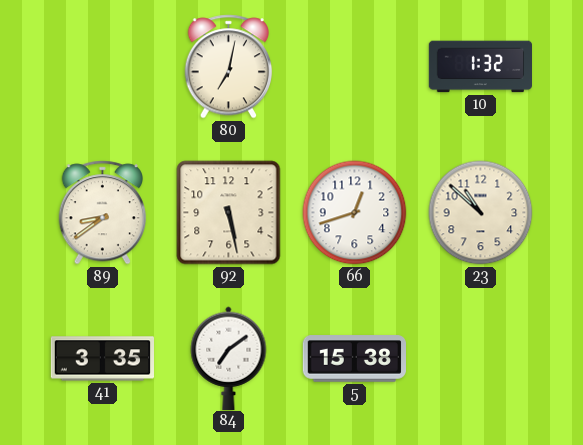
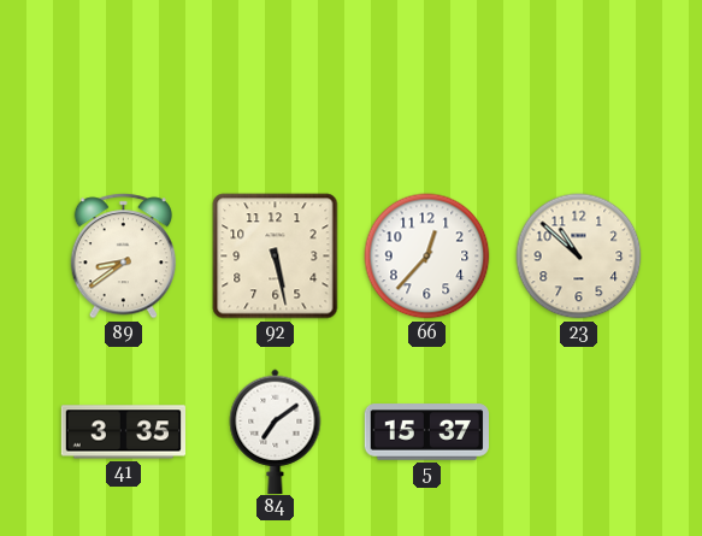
80: 7:02 -> none (229, 67)
10: 1:32 -> none (481, 67)
66: 12:42 -> 12:37 (427, 257)
5: 15:38 -> 15:37 (426, 432)
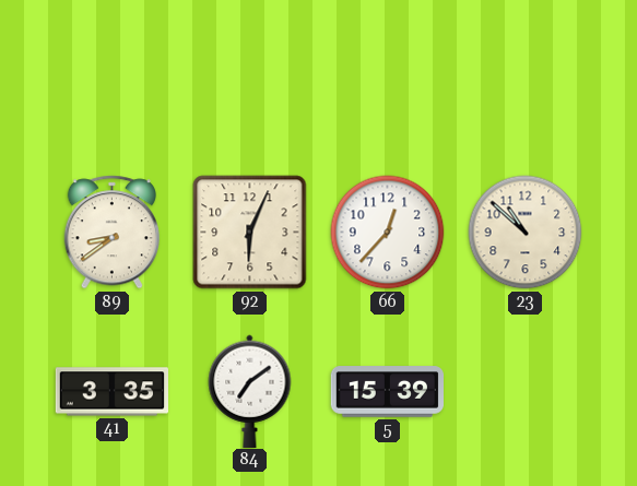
92: 5:28 -> 6:04 (250, 233)
5: 15:37 -> 15:39 (387, 392)
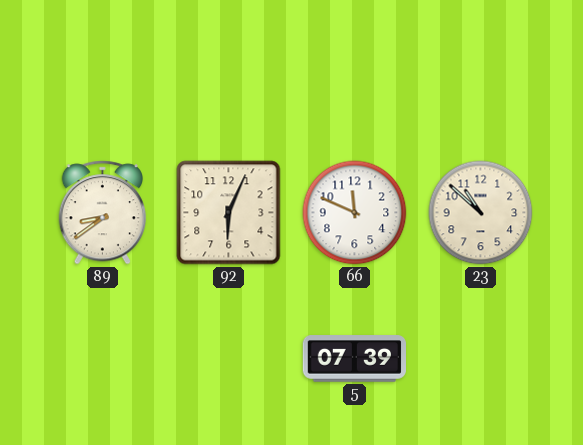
66: 12:37 -> 11:49 (355, 213)
41: 3:35 -> none (111, 392)
84: 7:09 -> none (250, 391)
5: 15:39 -> 07:39 (354, 359)
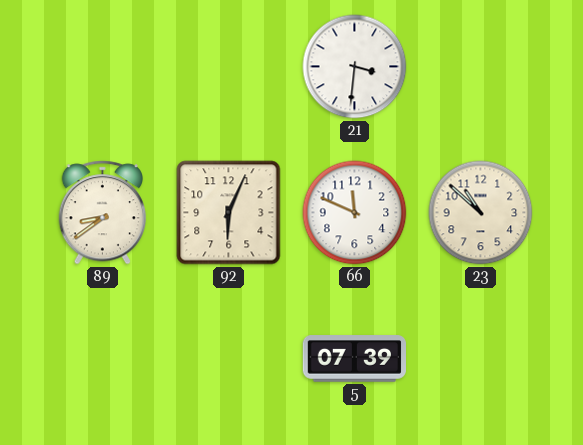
21: none -> 3:31 (355, 67)
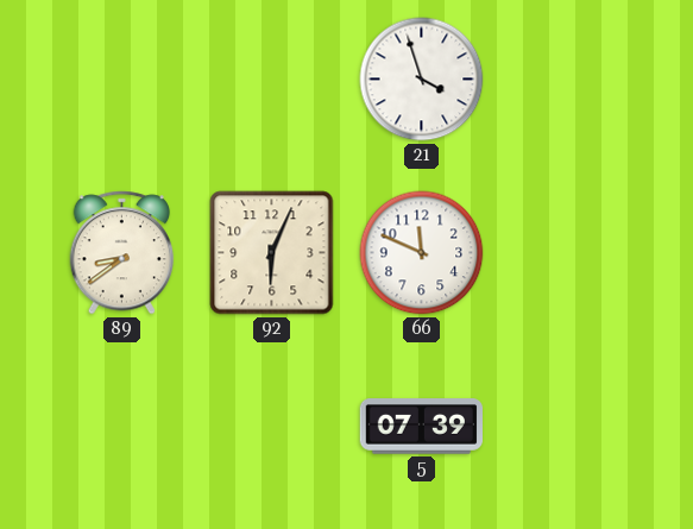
21: 3:31 -> 3:57 (422, 80)
23: 10:52 -> none (481, 213)
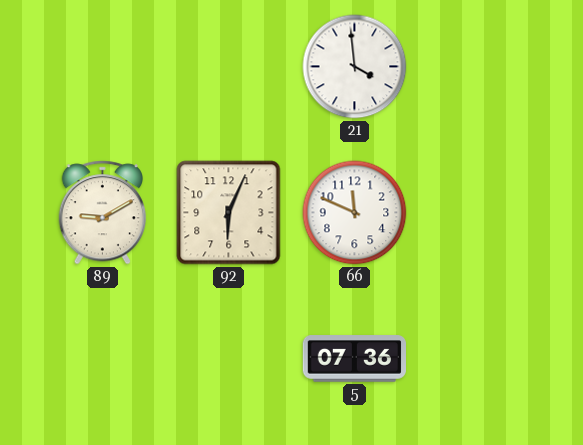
21: 3:57 -> 3:59 (355, 67)
89: 8:39 -> 9:10 (103, 213)
5: 07:39 -> 07:36 (354, 359)
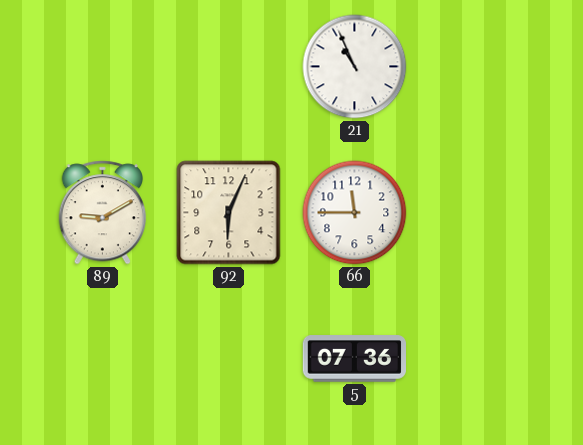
21: 3:59 -> 10:56 (355, 67)
66: 11:49 -> 11:45 (355, 213)
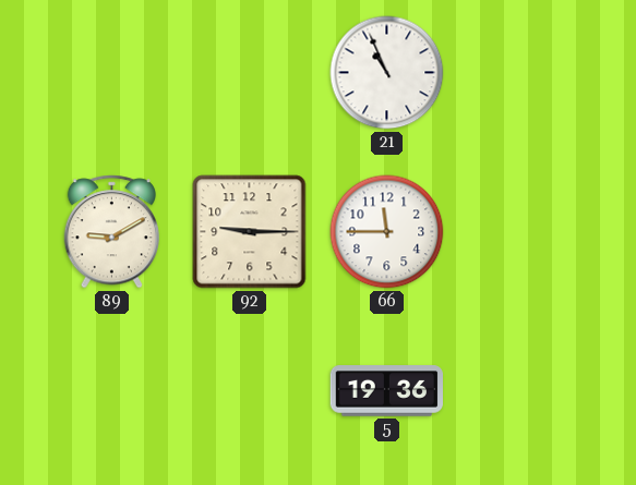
92: 6:04 -> 9:15 (250, 232)
5: 07:36 -> 19:36 (386, 391)
